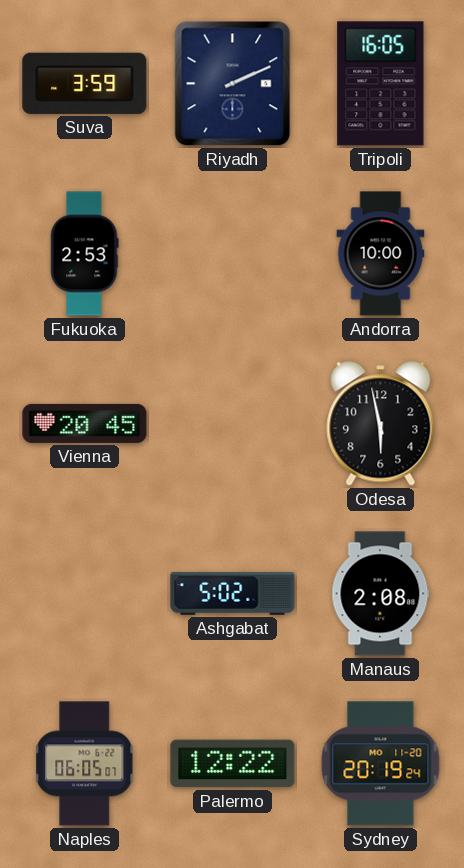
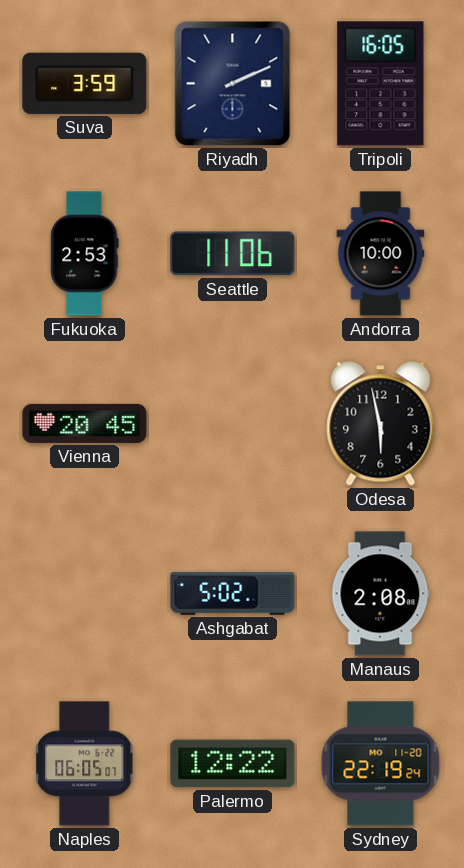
Seattle: none -> 11:06 (233, 254)
Sydney: 20:19 -> 22:19 (381, 764)
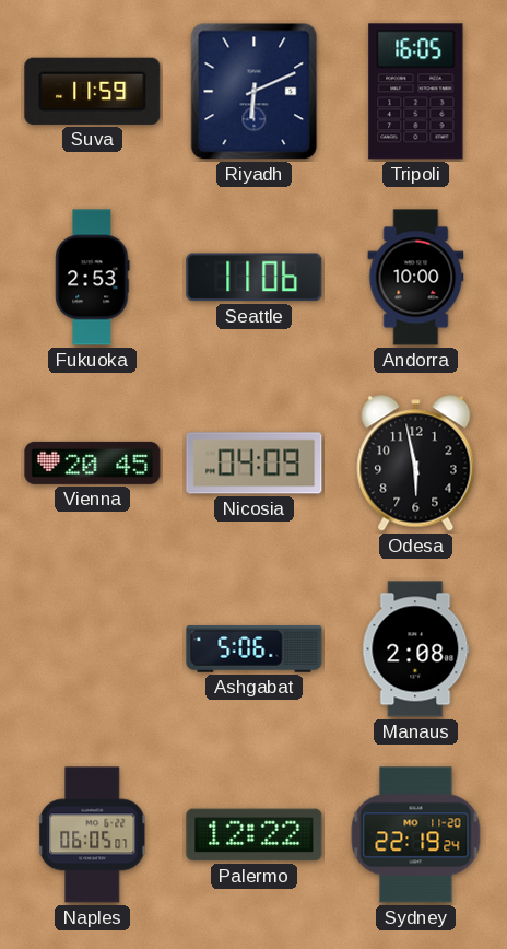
Suva: 3:59 -> 11:59 (93, 91)
Riyadh: 2:11 -> 6:11 (255, 92)
Nicosia: none -> 04:09 (255, 464)
Ashgabat: 5:02 -> 5:06 (255, 649)
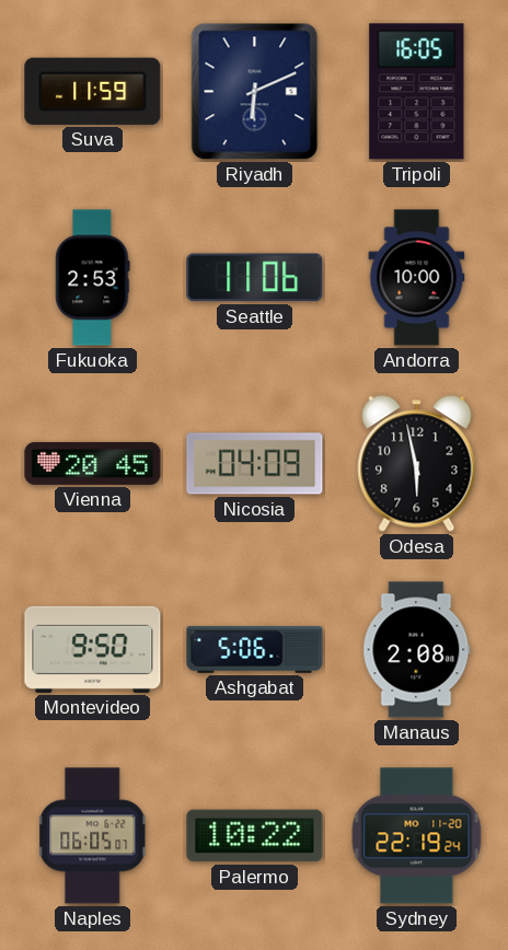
Montevideo: none -> 9:50 (93, 649)
Palermo: 12:22 -> 10:22 (255, 836)
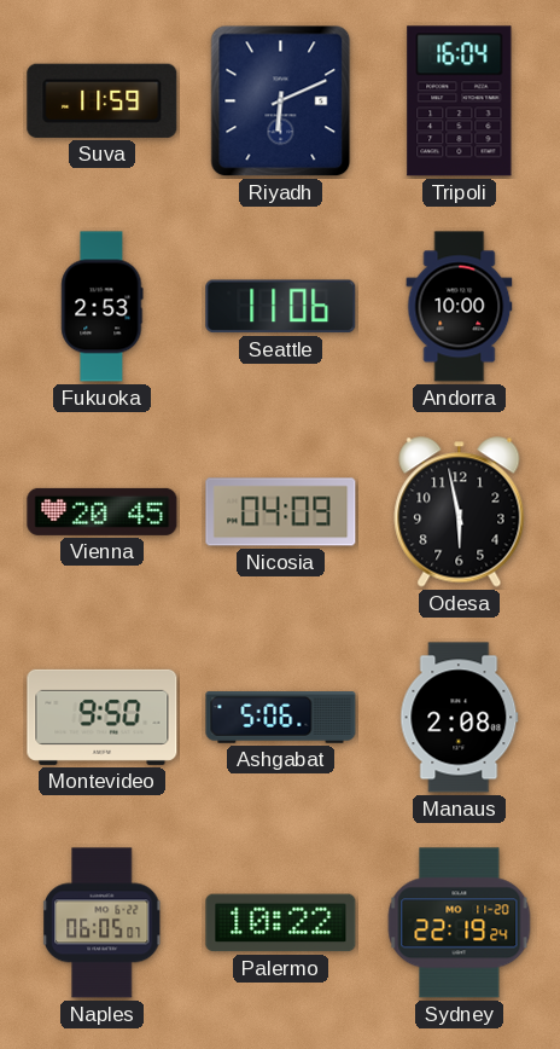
Tripoli: 16:05 -> 16:04 (460, 102)
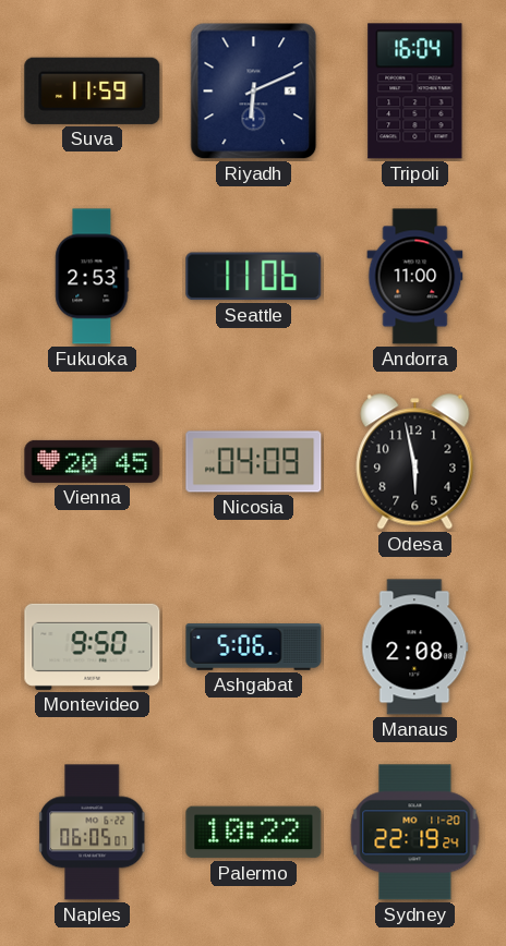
Andorra: 10:00 -> 11:00 (415, 277)
